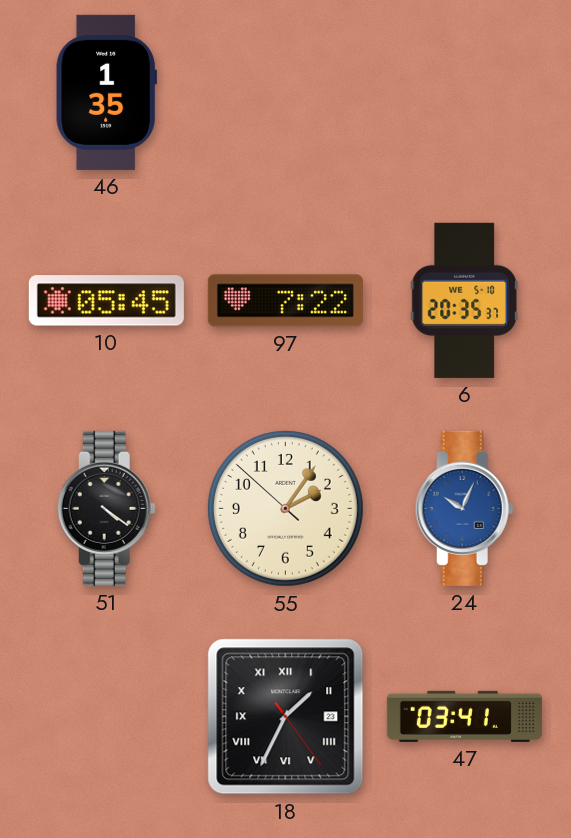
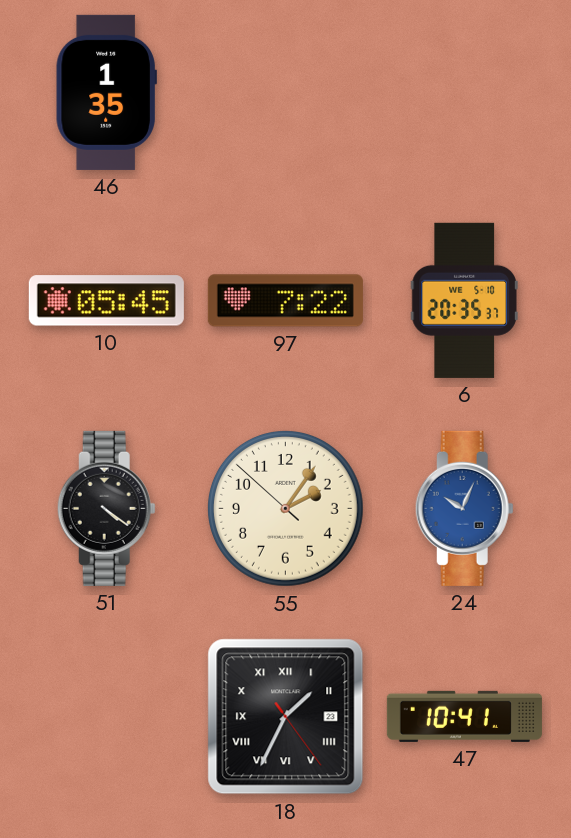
47: 03:41 -> 10:41 (464, 716)
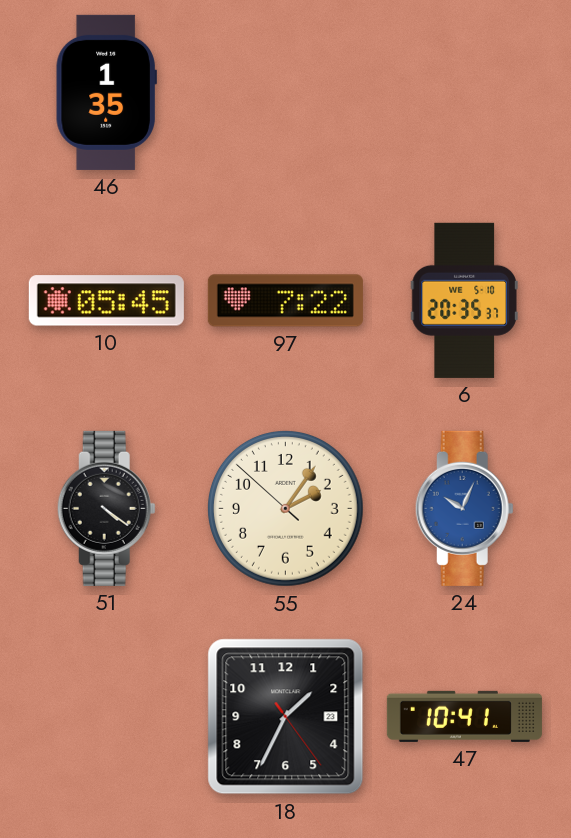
18 numerals: Roman -> Arabic (286, 717)
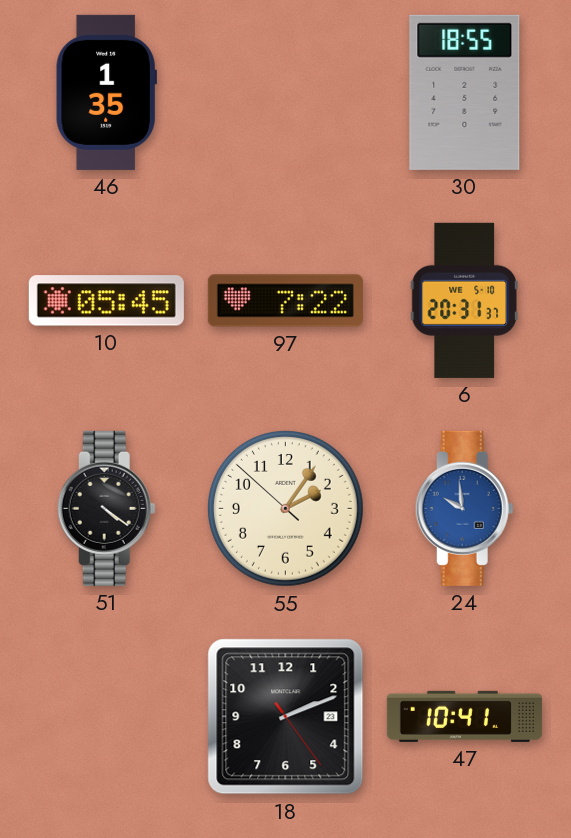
30: none -> 18:55 (465, 92)
6: 20:35 -> 20:31 (464, 300)
24: 10:04 -> 9:59 (464, 508)
18: 1:34 -> 2:11 (286, 717)
